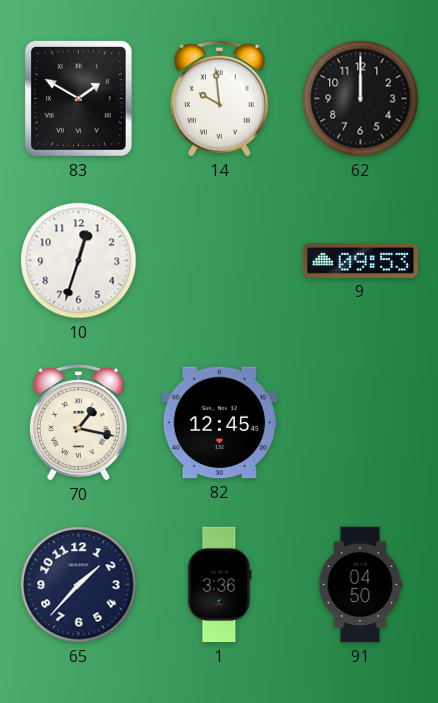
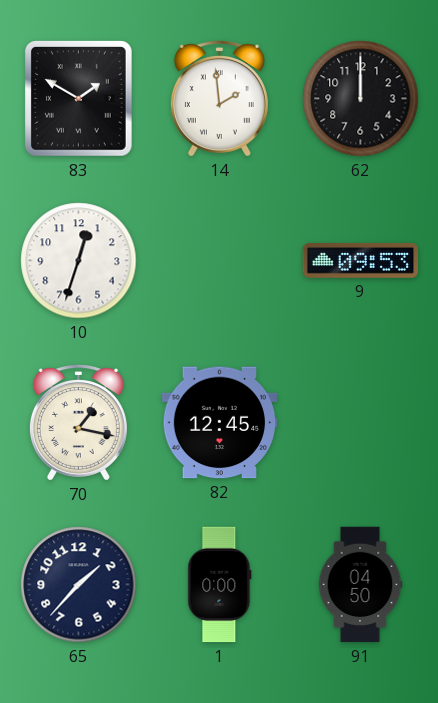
14: 9:59 -> 1:59 (219, 99)
1: 3:36 -> 0:00 (220, 585)
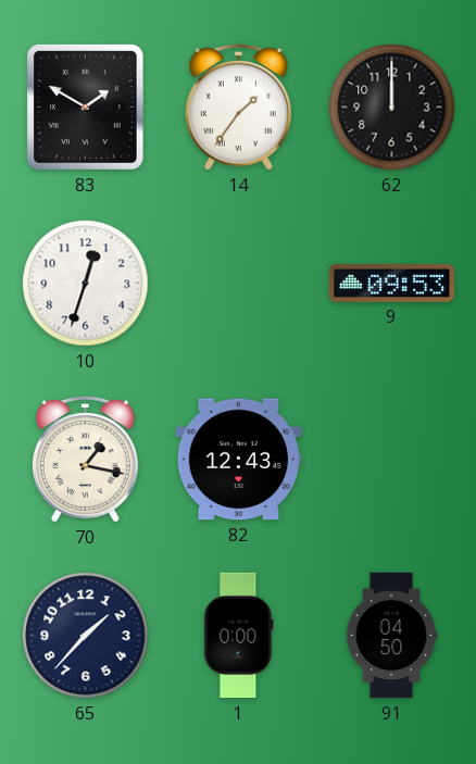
14: 1:59 -> 1:36 (238, 108)
82: 12:45 -> 12:43 (239, 460)
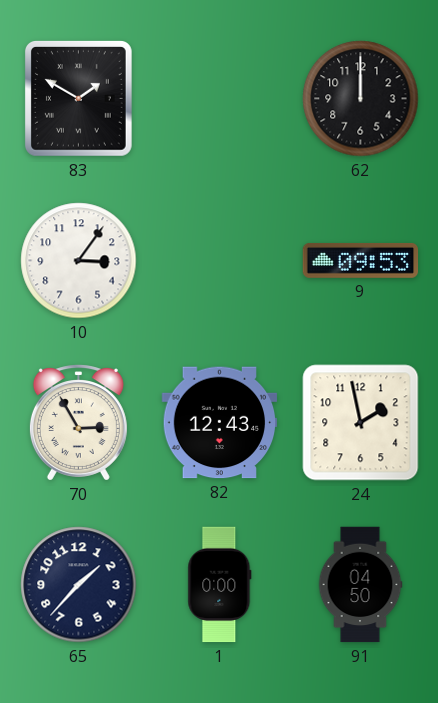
14: 1:36 -> none (238, 108)
10: 12:33 -> 3:06 (79, 261)
70: 1:17 -> 2:55 (78, 423)
24: none -> 1:58 (361, 423)
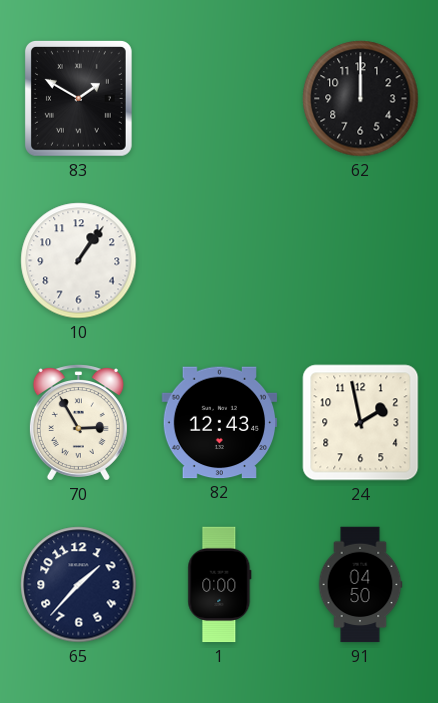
10: 3:06 -> 1:06 (79, 261)
9: 09:53 -> none (361, 260)
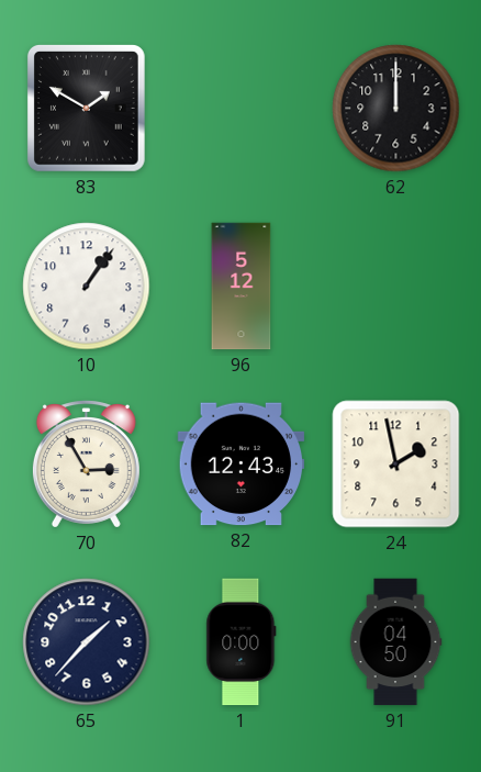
96: none -> 5:12 (242, 287)
